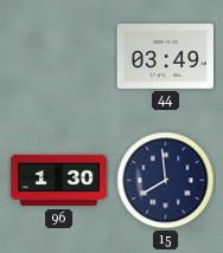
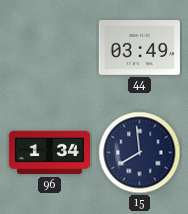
96: 1:30 -> 1:34 (49, 153)
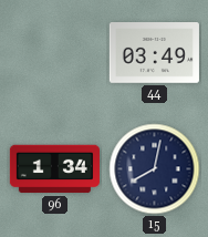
15: 7:59 -> 8:02 (155, 169)
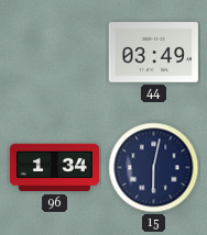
15: 8:02 -> 6:02 (154, 168)
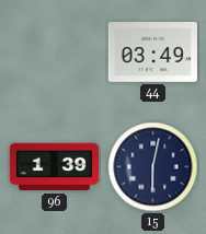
96: 1:34 -> 1:39 (54, 167)
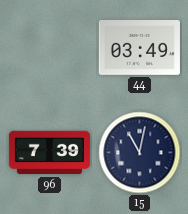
96: 1:39 -> 7:39 (49, 153)
15: 6:02 -> 11:02 (140, 153)
